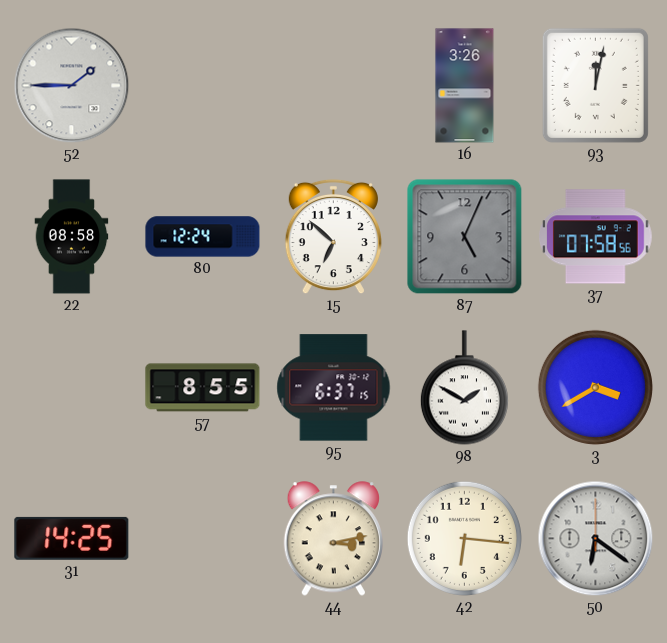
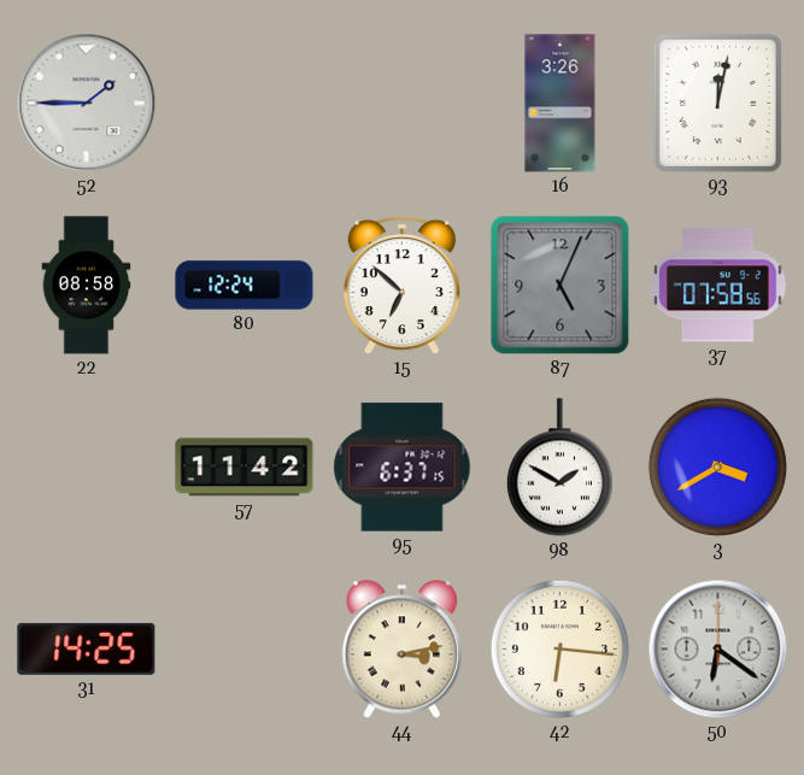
57: 8:55 -> 11:42 (245, 468)
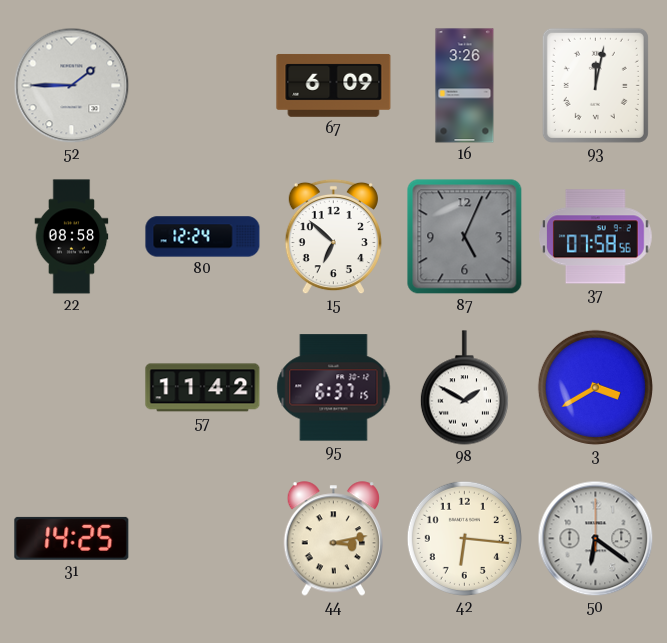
67: none -> 6:09 (334, 85)
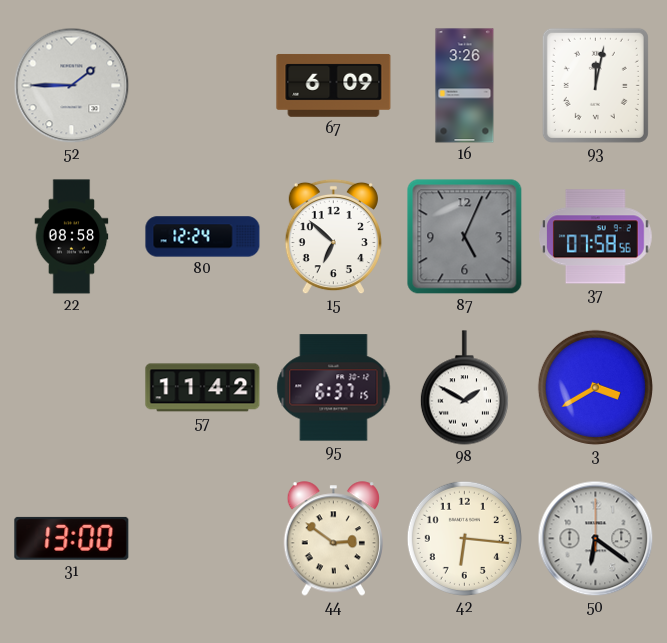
31: 14:25 -> 13:00 (72, 538)
44: 3:13 -> 2:51 (333, 539)
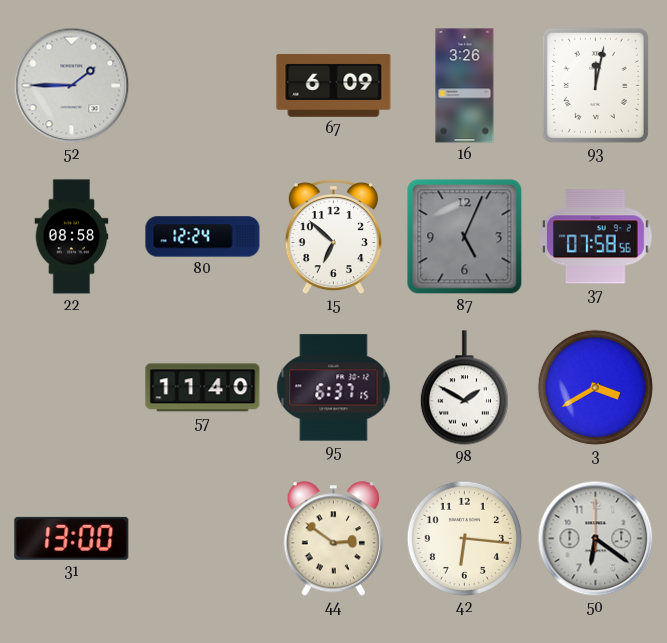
57: 11:42 -> 11:40 (203, 388)
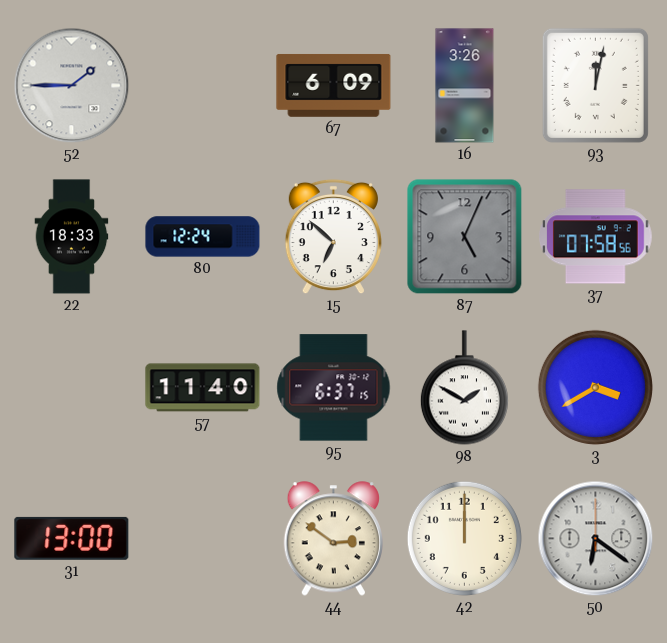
22: 08:58 -> 18:33 (72, 237)
42: 6:16 -> 12:00 (464, 538)
